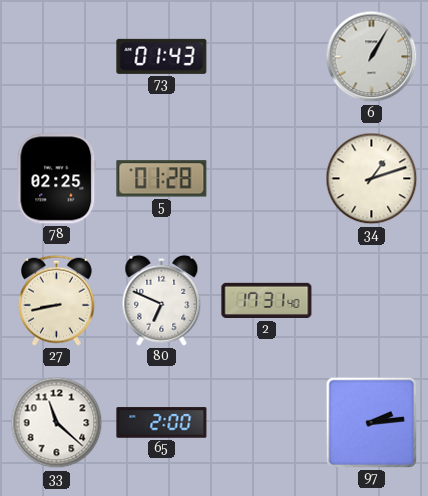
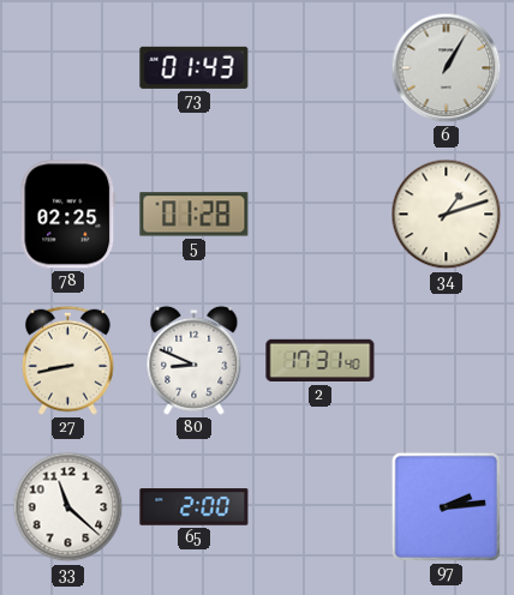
80: 6:49 -> 8:49 (195, 360)
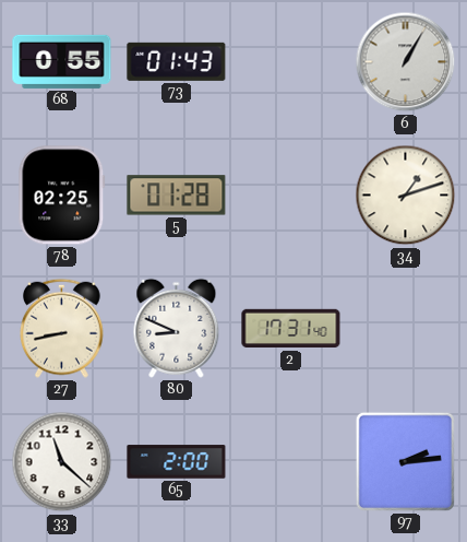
68: none -> 0:55 (62, 61)
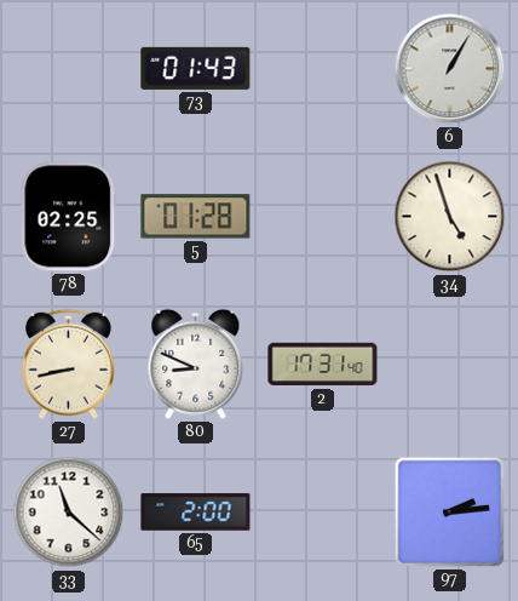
68: 0:55 -> none (62, 61)
34: 1:12 -> 4:57 (450, 217)
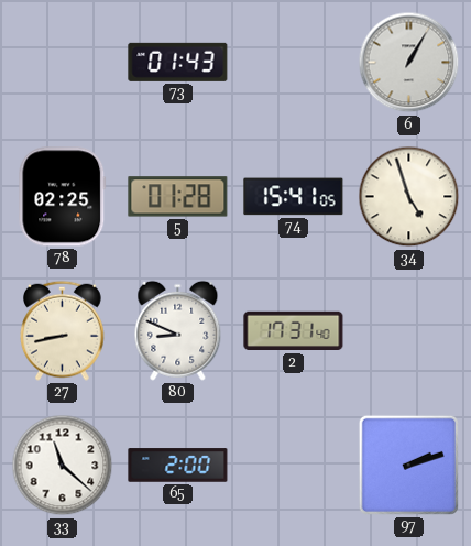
74: none -> 15:41 (294, 197)
97: 2:14 -> 2:12 (408, 465)
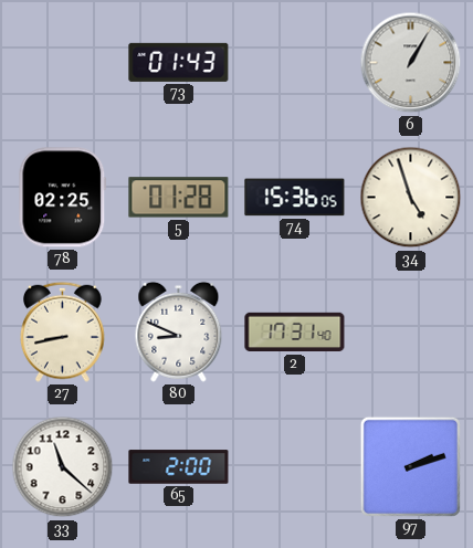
74: 15:41 -> 15:36 (295, 198)
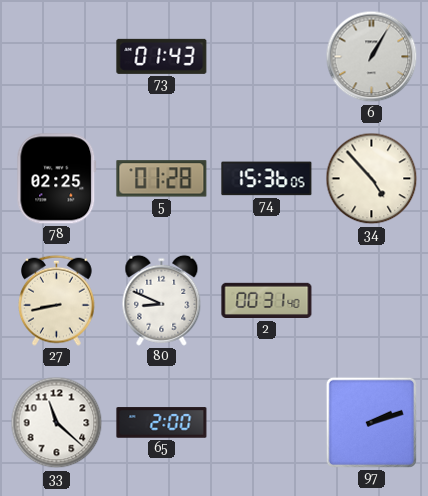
34: 4:57 -> 4:53 (372, 179)
2: 17:31 -> 00:31 (267, 301)
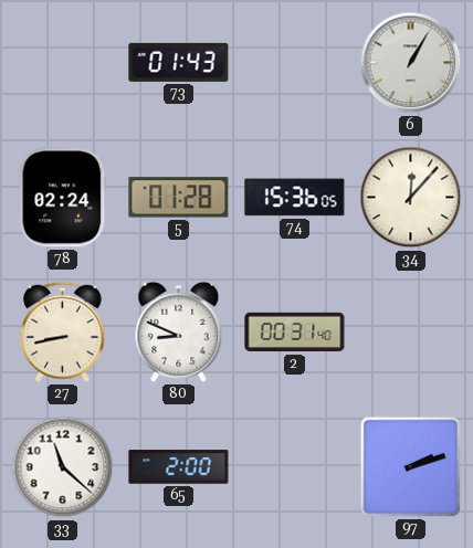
78: 02:25 -> 02:24 (63, 198)
34: 4:53 -> 12:07 (411, 198)
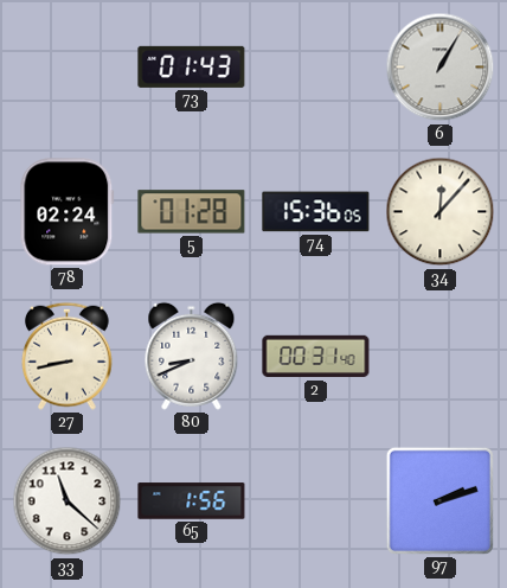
80: 8:49 -> 8:41 (192, 356)
65: 2:00 -> 1:56 (192, 501)
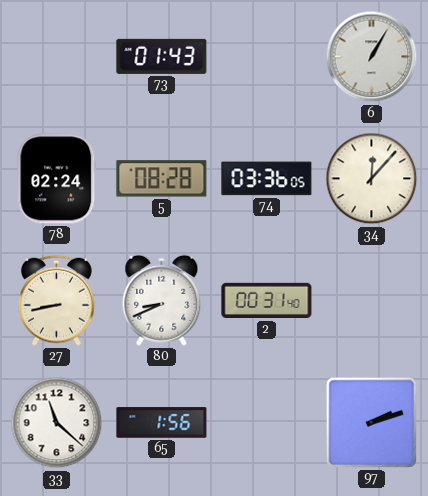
5: 01:28 -> 08:28 (162, 179)
74: 15:36 -> 03:36 (267, 179)
